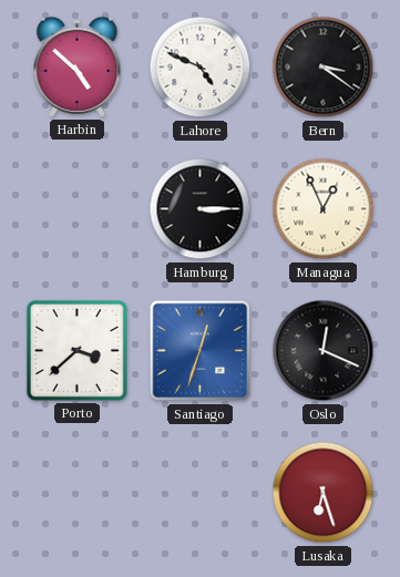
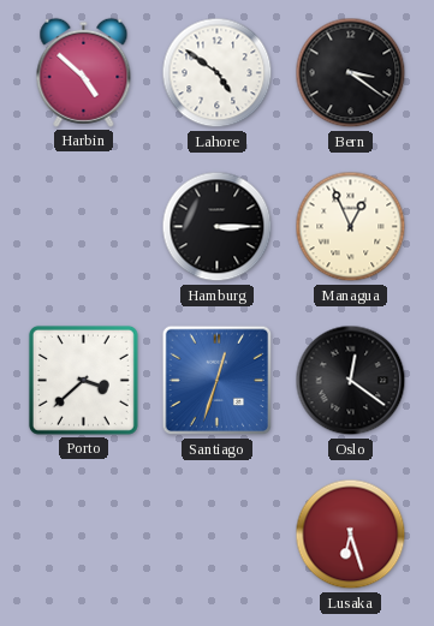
Lahore: 4:49 -> 4:51 (218, 73)
Oslo: 12:19 -> 12:21 (351, 381)
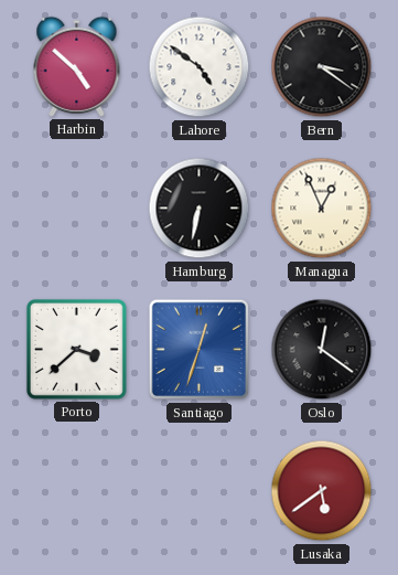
Hamburg: 3:15 -> 6:32 (200, 209)
Lusaka: 6:27 -> 5:39 (322, 491)
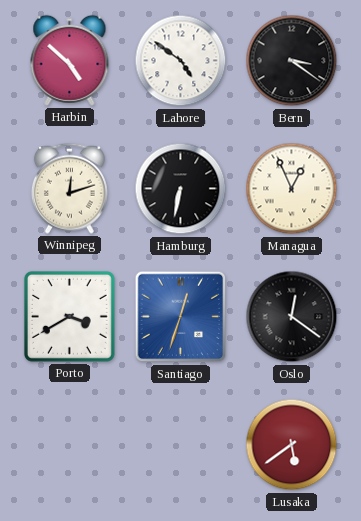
Winnipeg: none -> 12:12 (69, 188)
Porto: 3:38 -> 3:40 (69, 316)
